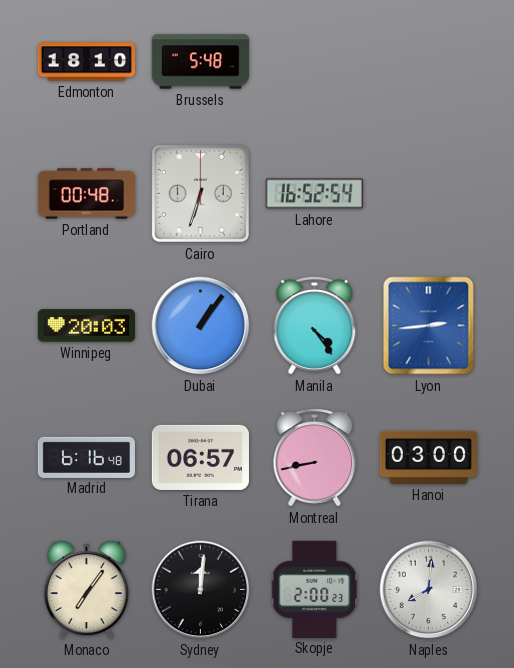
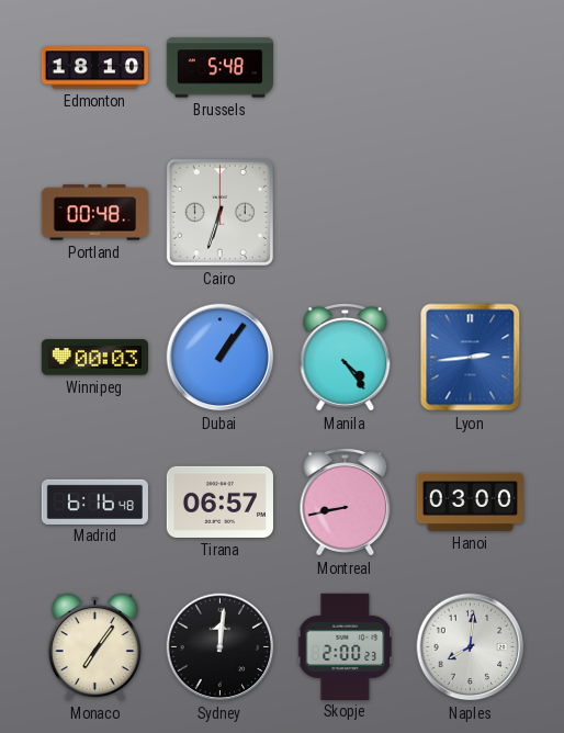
Lahore: 16:52 -> none (314, 194)
Winnipeg: 20:03 -> 00:03 (94, 358)
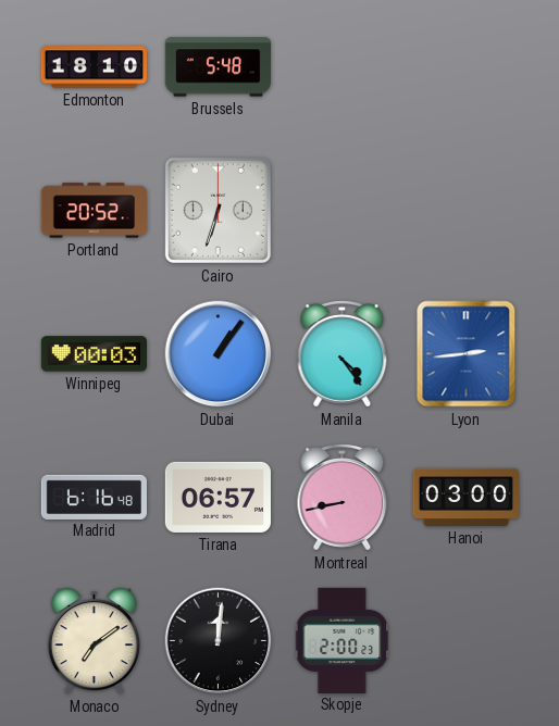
Portland: 00:48 -> 20:52 (94, 211)
Monaco: 7:06 -> 7:09 (94, 640)
Naples: 8:01 -> none (471, 647)
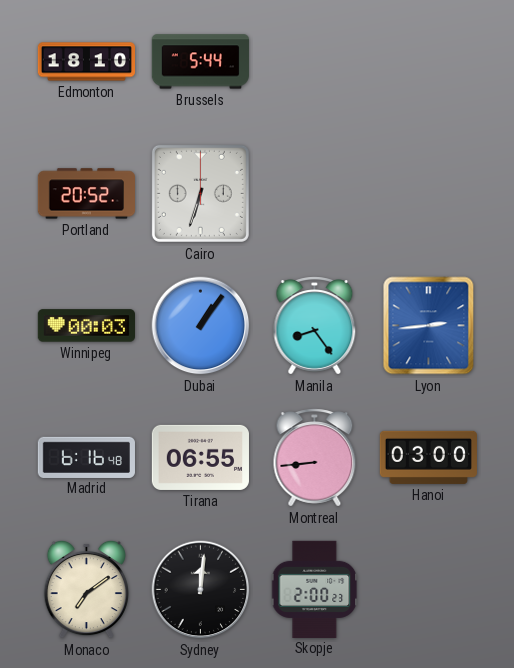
Brussels: 5:48 -> 5:44 (200, 62)
Manila: 4:24 -> 8:24 (315, 326)
Tirana: 06:57 -> 06:55 (200, 457)
Montreal: 8:43 -> 8:44 (315, 458)
